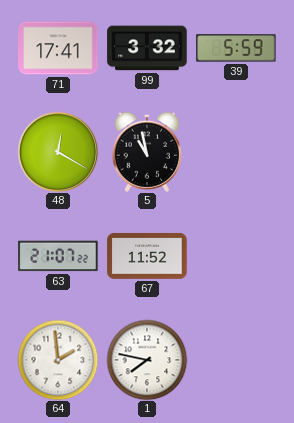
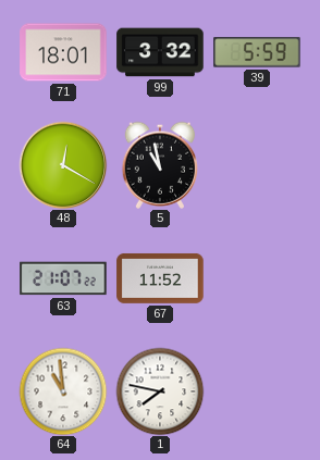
71: 17:41 -> 18:01 (63, 52)
64: 1:59 -> 10:59 (63, 391)
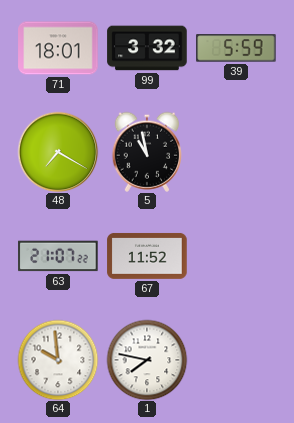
48: 12:20 -> 7:20 (58, 152)
64: 10:59 -> 9:59 (58, 360)
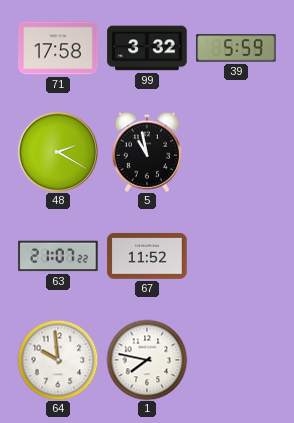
71: 18:01 -> 17:58 (58, 48)
48: 7:20 -> 2:20 (58, 152)
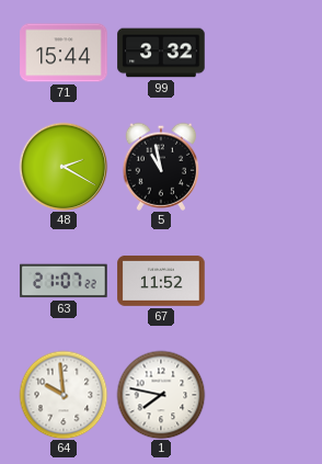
71: 17:58 -> 15:44 (64, 53)
39: 5:59 -> none (236, 48)
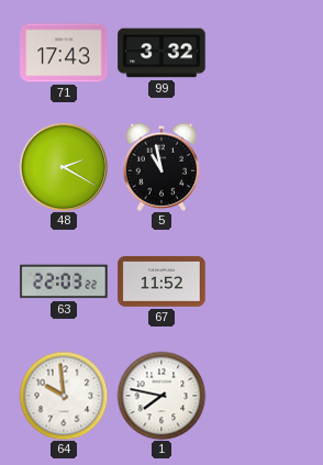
71: 15:44 -> 17:43 (64, 53)
63: 21:07 -> 22:03 (64, 281)
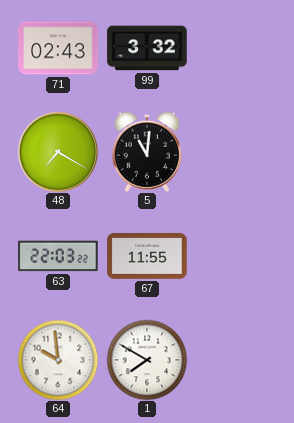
71: 17:43 -> 02:43 (58, 48)
48: 2:20 -> 7:20 (58, 152)
5: 10:58 -> 11:01 (146, 152)
67: 11:52 -> 11:55 (147, 256)
1: 7:47 -> 7:50 (147, 360)
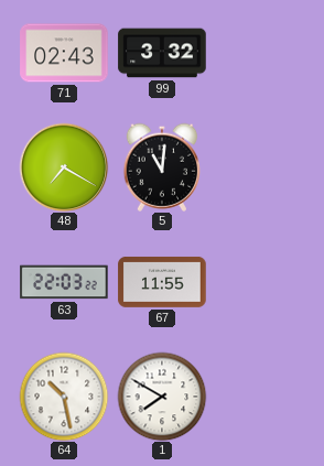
64: 9:59 -> 10:28 (64, 397)
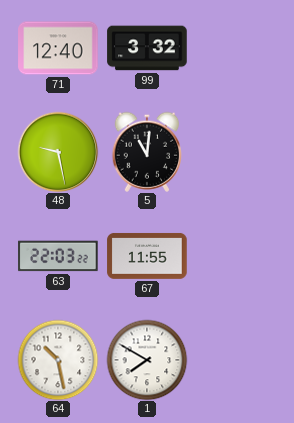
71: 02:43 -> 12:40 (58, 48)
48: 7:20 -> 9:28 (58, 152)
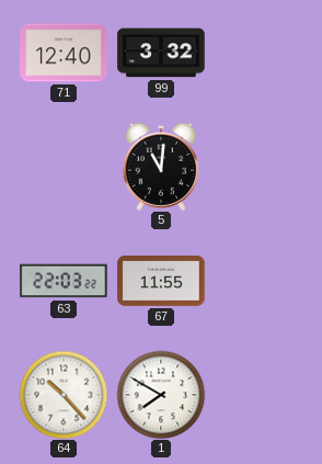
48: 9:28 -> none (58, 152)
64: 10:28 -> 10:23 (64, 395)
